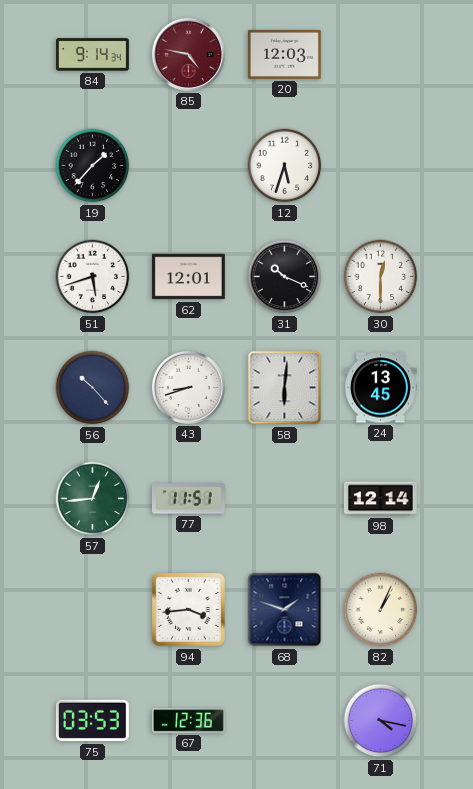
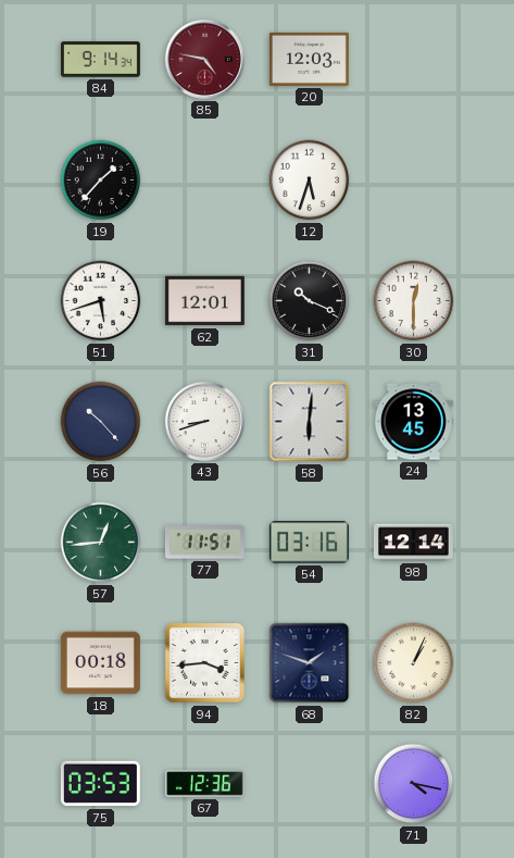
54: none -> 03:16 (309, 543)
18: none -> 00:18 (100, 663)
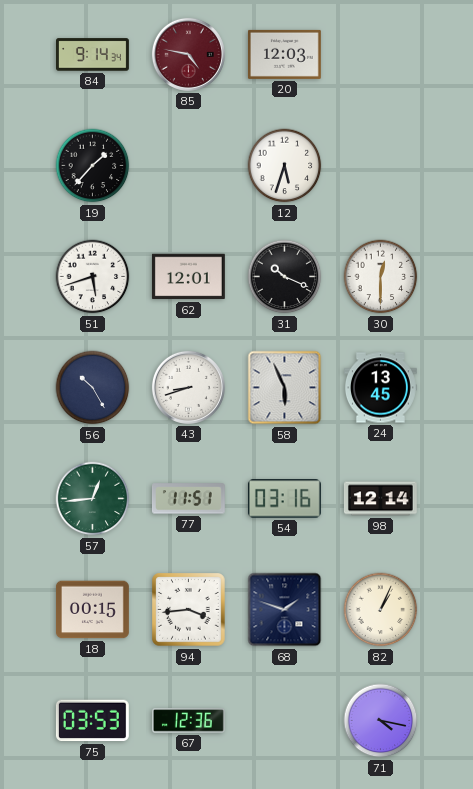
56: 10:23 -> 10:25 (93, 388)
58: 6:01 -> 5:56 (285, 388)
18: 00:18 -> 00:15 (92, 610)
